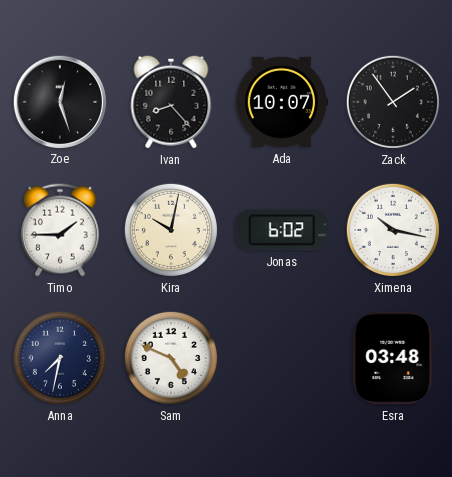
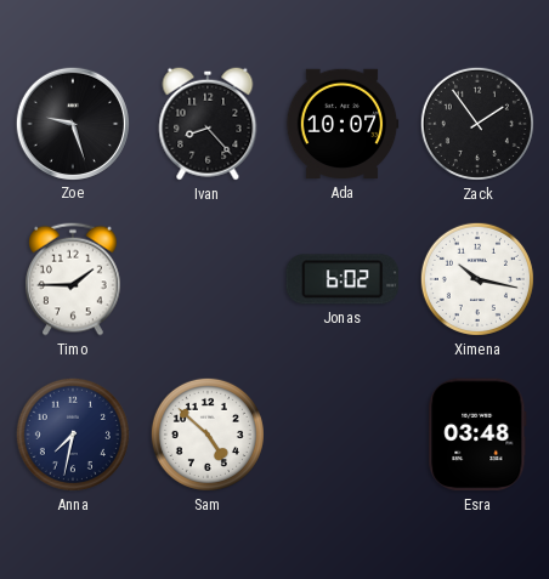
Zoe: 12:27 -> 9:27 (72, 123)
Kira: 10:02 -> none (171, 230)
Sam: 4:49 -> 4:52 (208, 435)
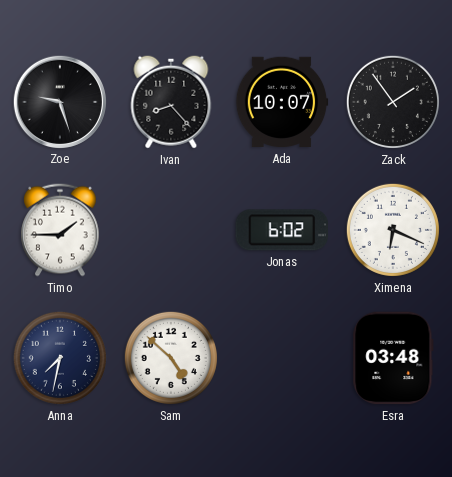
Ximena: 10:17 -> 6:19 (393, 230)
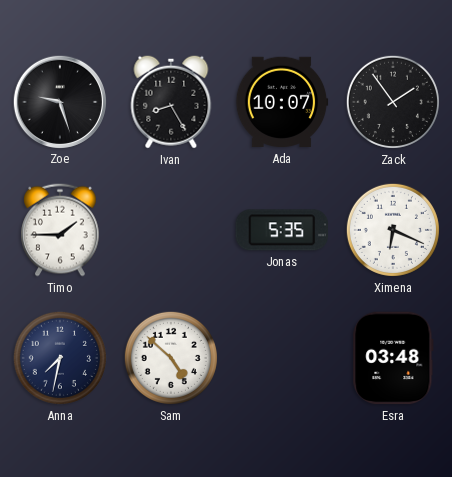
Ivan: 8:23 -> 8:25 (171, 102)
Jonas: 6:02 -> 5:35 (281, 230)
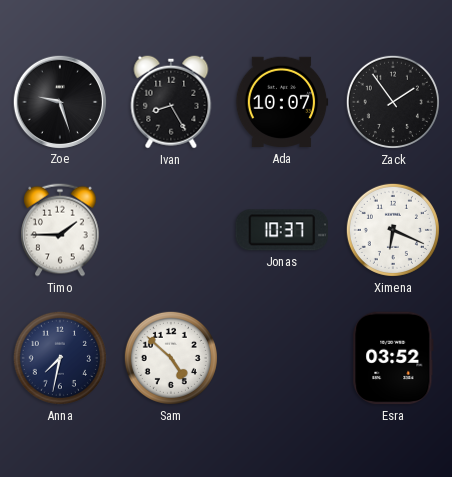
Jonas: 5:35 -> 10:37 (281, 230)
Esra: 03:48 -> 03:52 (393, 358)
